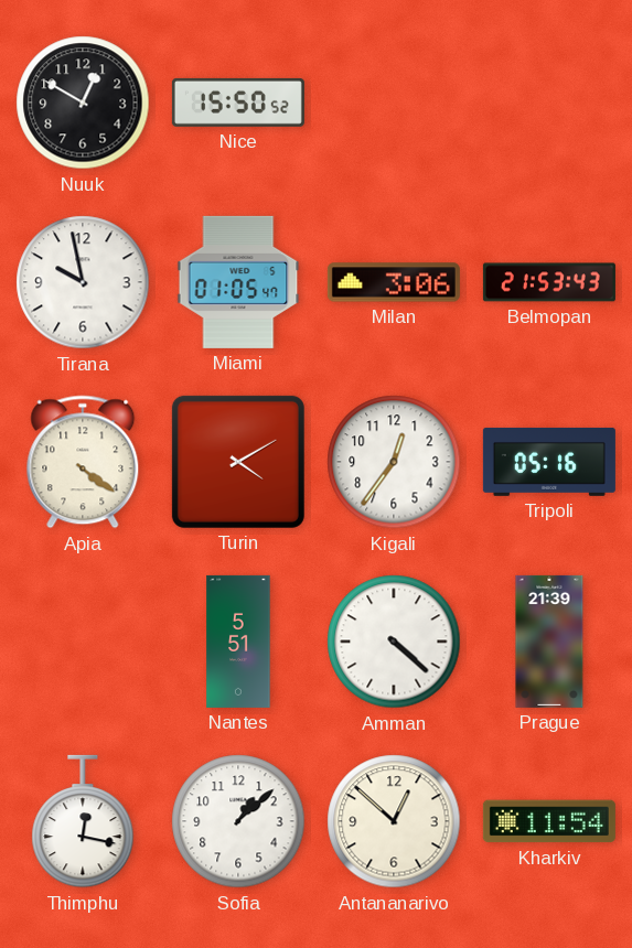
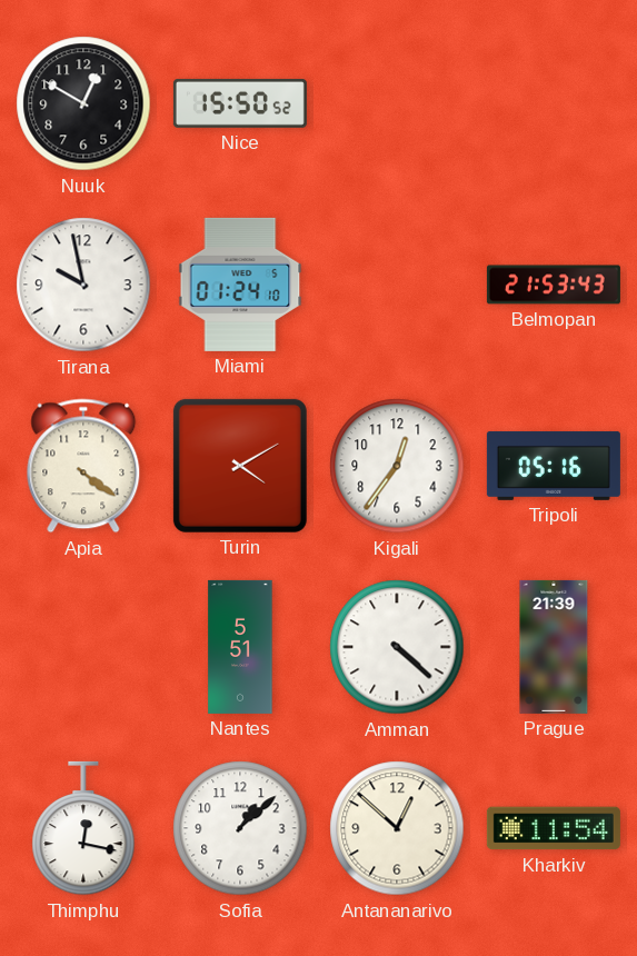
Miami: 01:05 -> 01:24 (240, 285)
Milan: 3:06 -> none (394, 282)
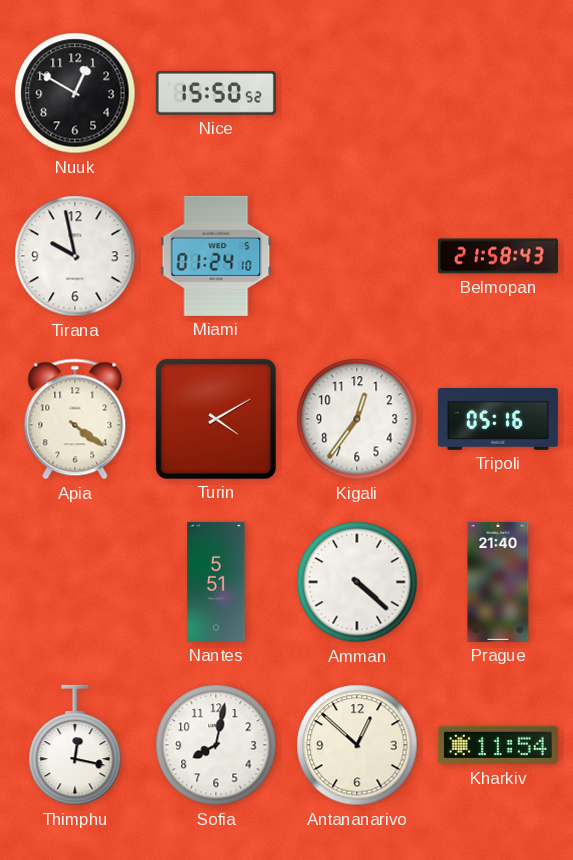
Belmopan: 21:53 -> 21:58 (498, 256)
Prague: 21:39 -> 21:40 (498, 582)
Sofia: 1:08 -> 8:02 (216, 745)
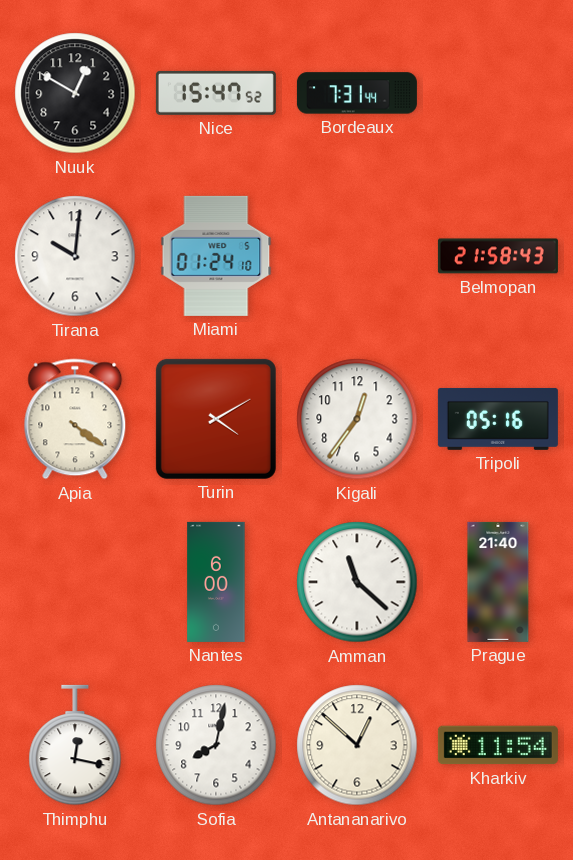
Nice: 15:50 -> 15:47 (216, 93)
Bordeaux: none -> 7:31 (357, 93)
Tirana: 9:58 -> 10:01 (75, 256)
Nantes: 5:51 -> 6:00 (216, 582)
Amman: 4:22 -> 11:22 (357, 582)
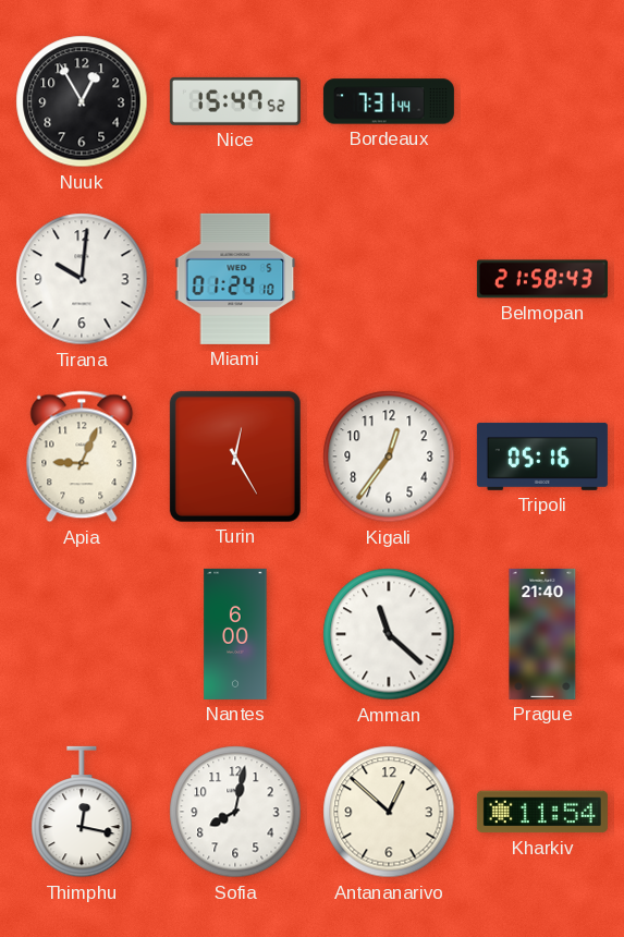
Nuuk: 12:50 -> 12:55 (82, 101)
Apia: 4:21 -> 9:04 (82, 457)
Turin: 4:10 -> 12:25 (235, 457)
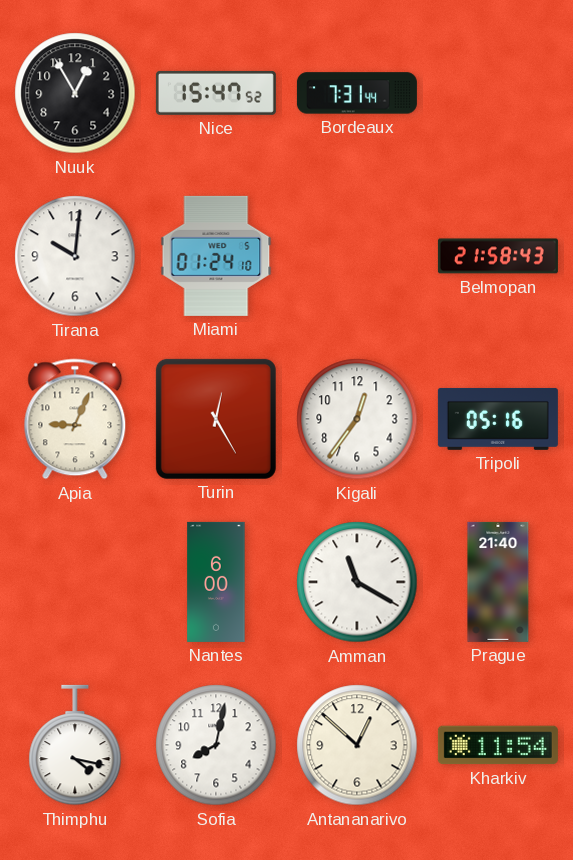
Amman: 11:22 -> 11:20 (357, 582)
Thimphu: 12:17 -> 4:17 (75, 745)
